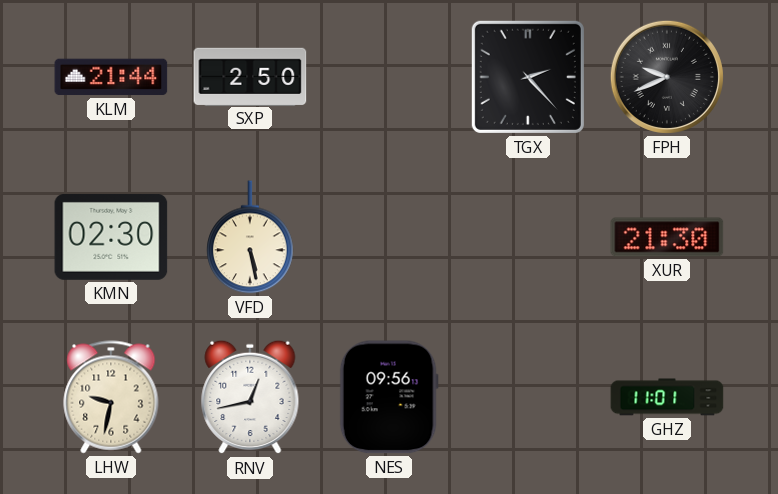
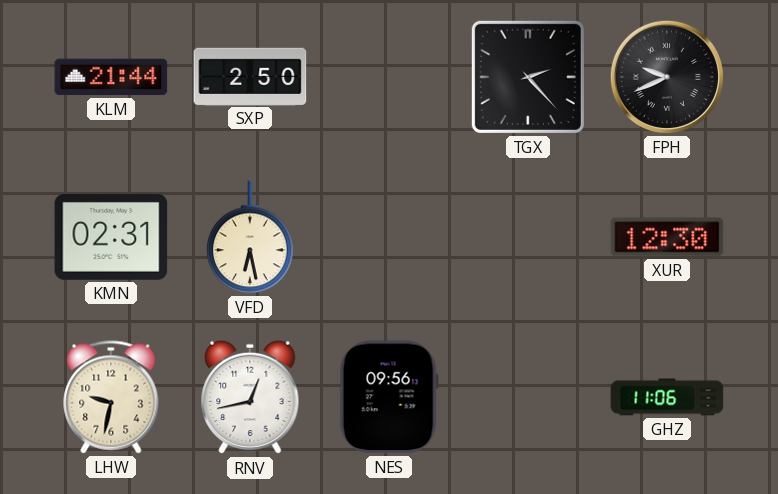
KMN: 02:30 -> 02:31 (111, 237)
VFD: 5:28 -> 6:28 (250, 237)
XUR: 21:30 -> 12:30 (667, 237)
GHZ: 11:01 -> 11:06 (667, 397)
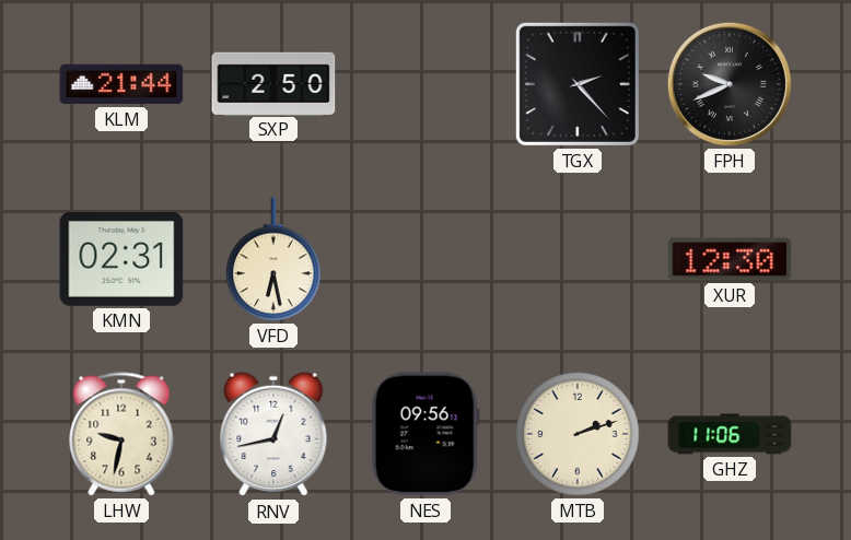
MTB: none -> 2:12 (578, 434)
